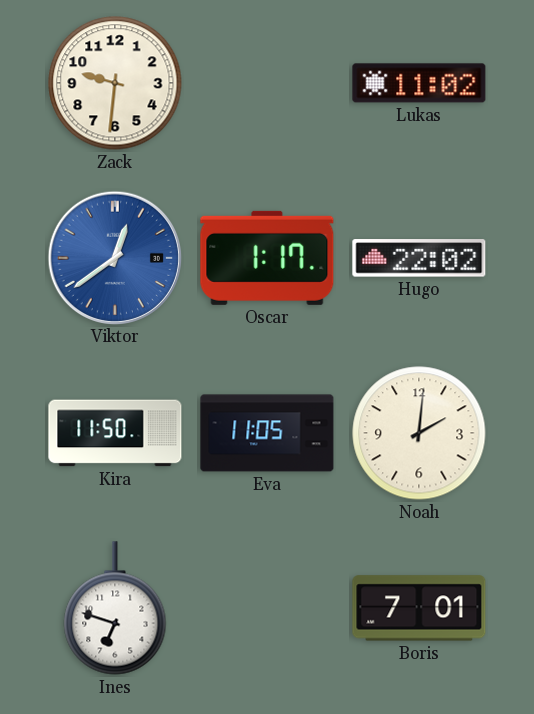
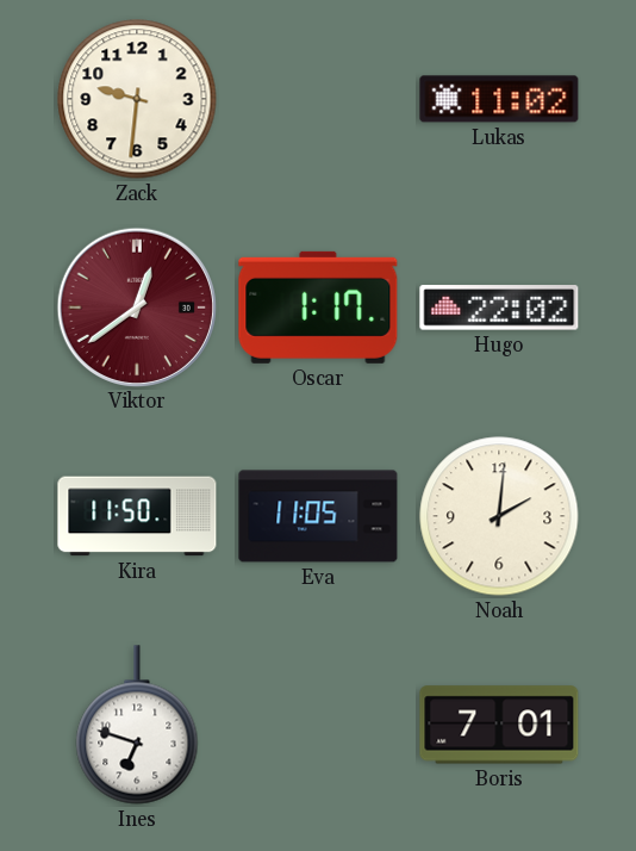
Viktor dial: blue -> burgundy (136, 306)
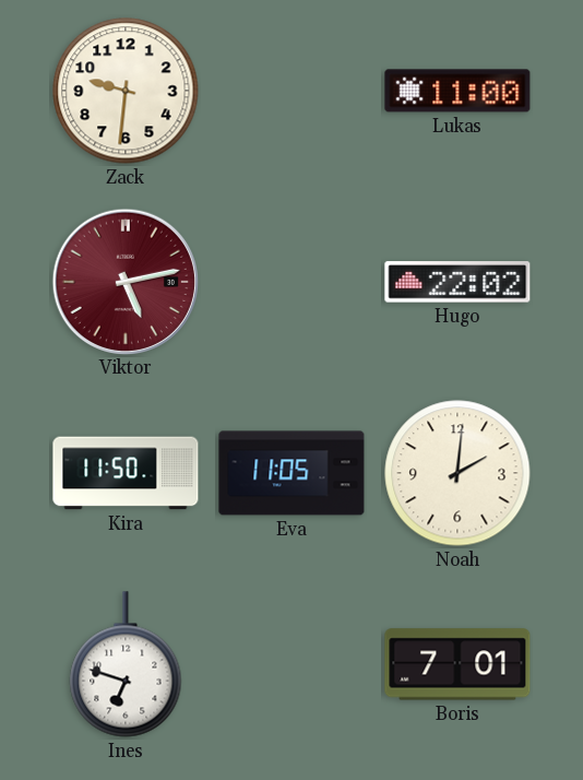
Lukas: 11:02 -> 11:00 (457, 91)
Viktor: 12:39 -> 5:13 (124, 281)
Oscar: 1:17 -> none (318, 308)
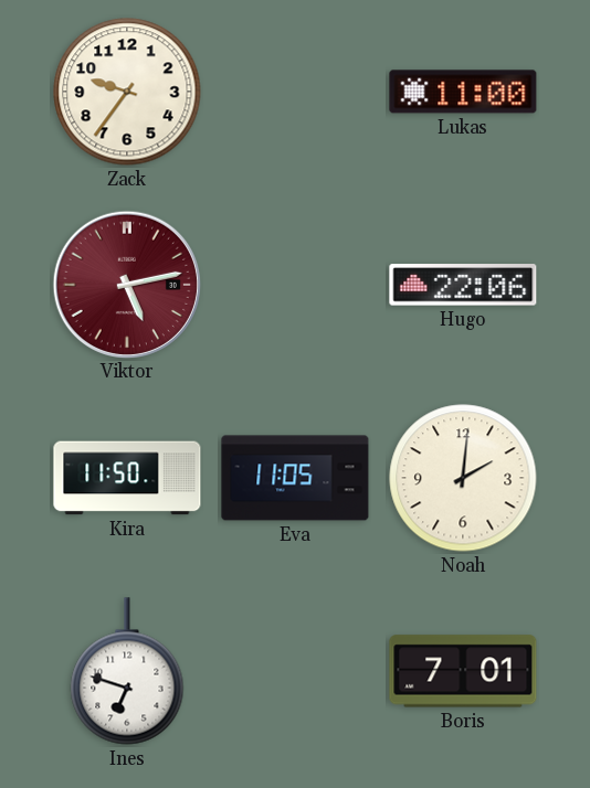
Zack: 9:31 -> 9:36 (127, 92)
Hugo: 22:02 -> 22:06 (463, 285)
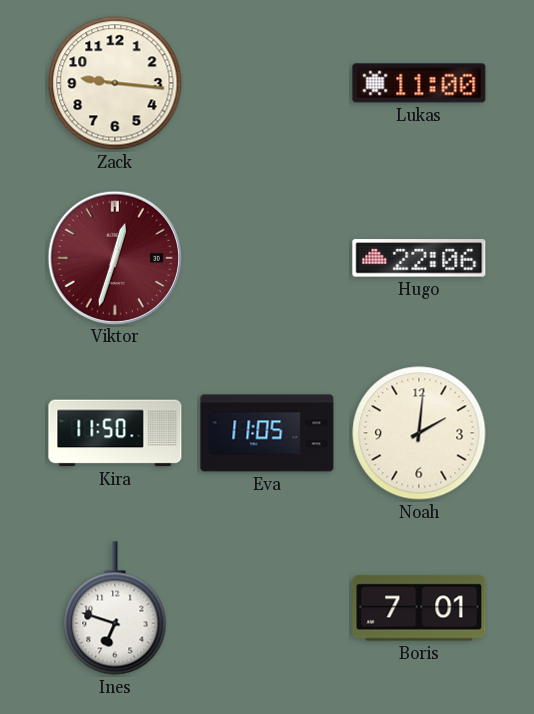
Zack: 9:36 -> 9:16 (115, 83)
Viktor: 5:13 -> 12:33 (114, 257)
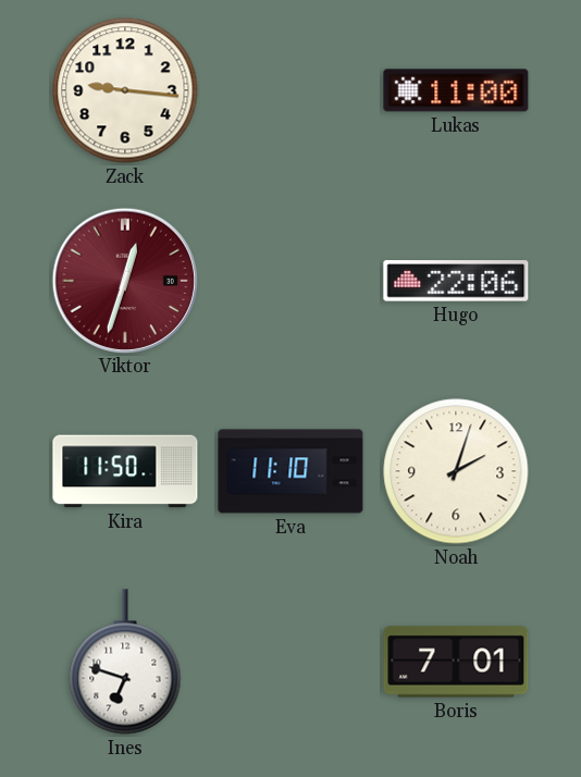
Eva: 11:05 -> 11:10 (290, 471)
Noah: 2:01 -> 2:03 (456, 471)
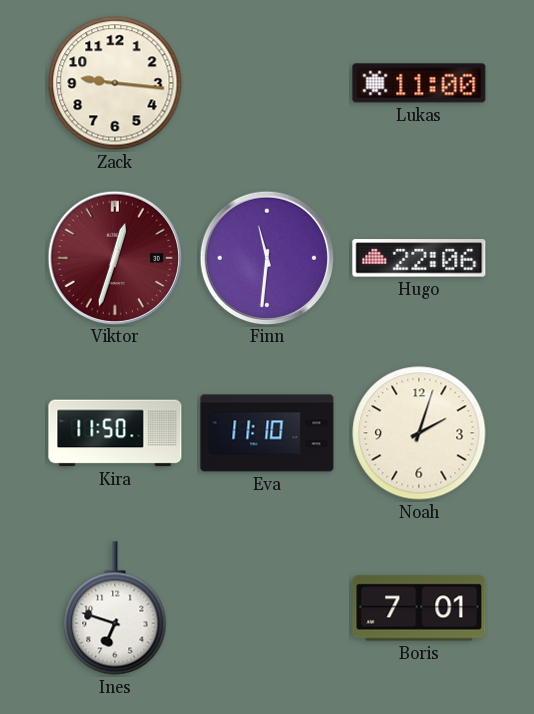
Finn: none -> 11:31 (266, 257)
